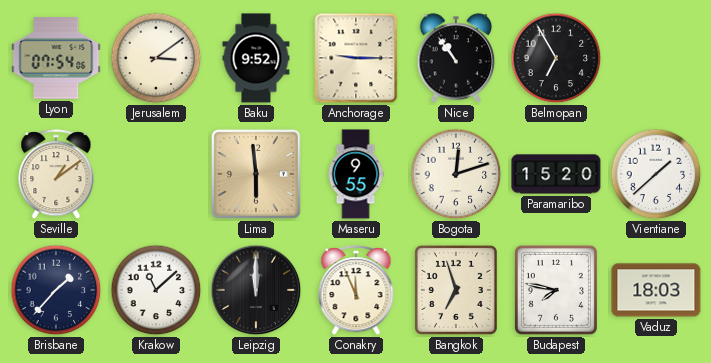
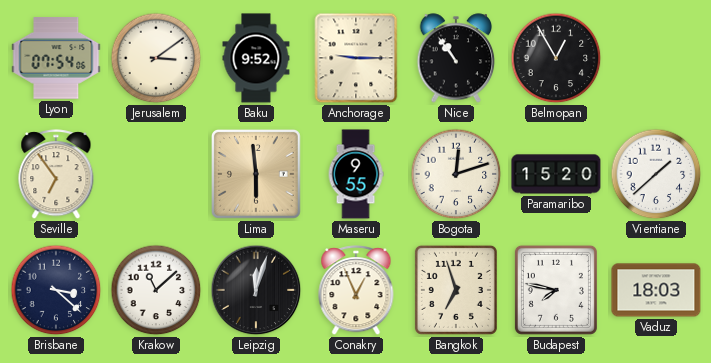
Belmopan: 6:55 -> 12:55 (556, 58)
Seville: 1:09 -> 6:54 (56, 175)
Brisbane: 1:37 -> 3:22 (56, 290)
Leipzig: 12:00 -> 12:03 (256, 290)
Conakry: 11:56 -> 12:56 (356, 291)
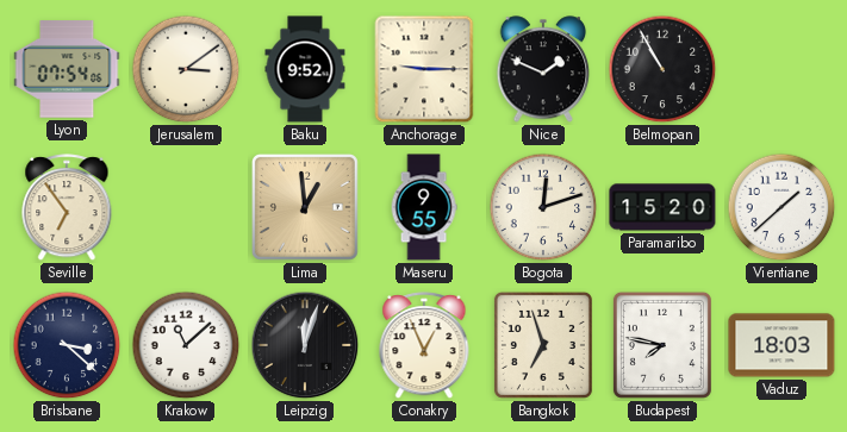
Nice: 10:54 -> 1:49 (543, 69)
Belmopan: 12:55 -> 10:55 (662, 69)
Lima: 5:59 -> 12:59 (305, 207)
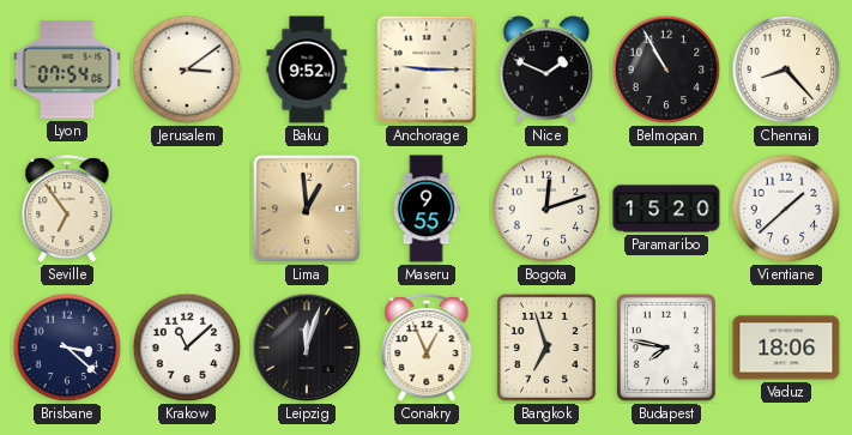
Chennai: none -> 8:23 (786, 70)
Vaduz: 18:03 -> 18:06 (786, 348)
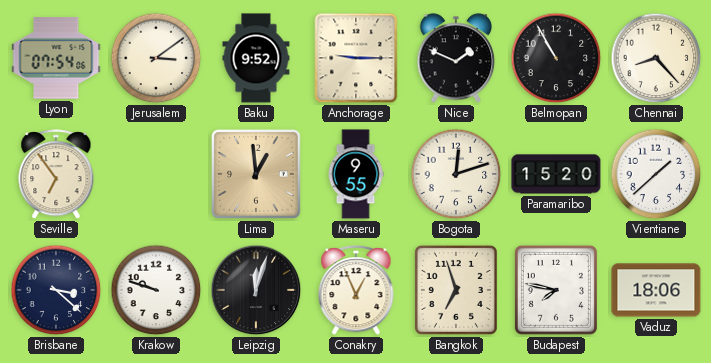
Krakow: 11:08 -> 9:48 (156, 290)
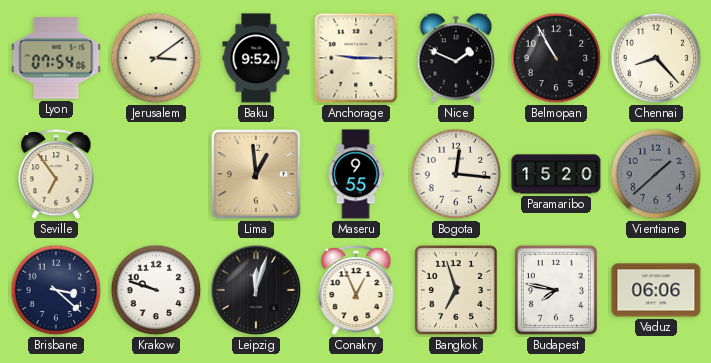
Bogota: 12:12 -> 12:16 (456, 174)
Vientiane dial: white -> grey (656, 174)
Vaduz: 18:06 -> 06:06 (656, 290)
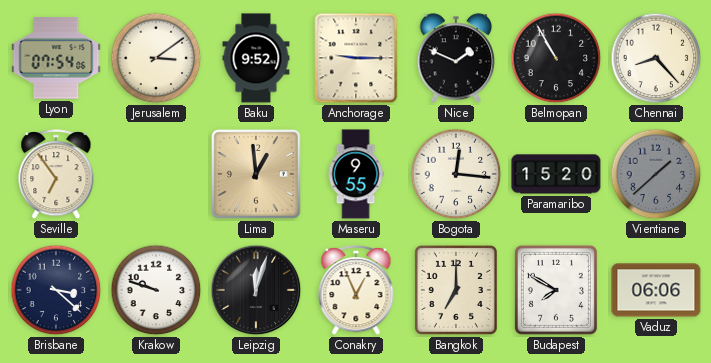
Bangkok: 6:57 -> 7:00 (456, 290)
Budapest: 7:47 -> 7:50 (556, 290)
